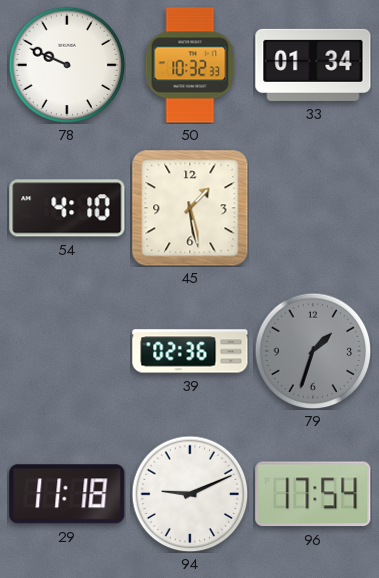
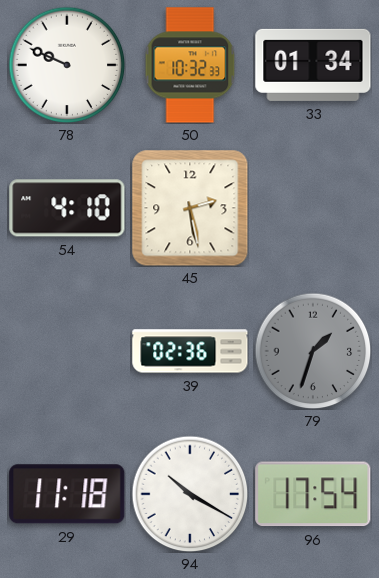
45: 1:28 -> 2:28 (190, 208)
94: 9:11 -> 10:20 (190, 494)
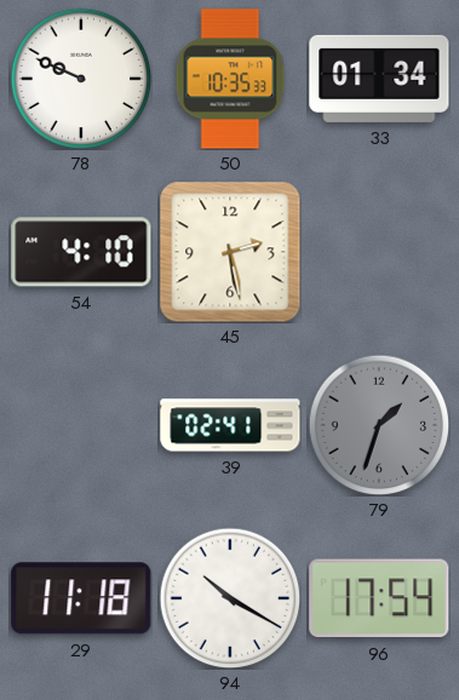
50: 10:32 -> 10:35 (230, 79)
39: 02:36 -> 02:41 (230, 425)
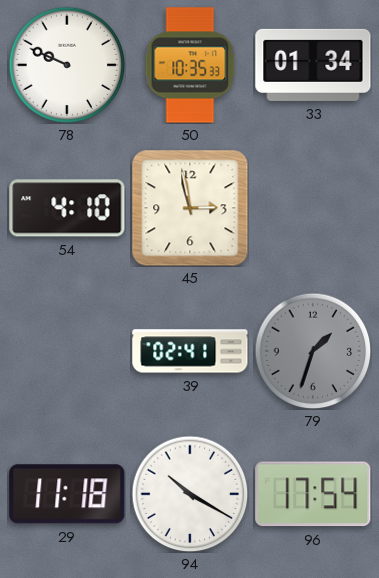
45: 2:28 -> 2:58 (190, 208)
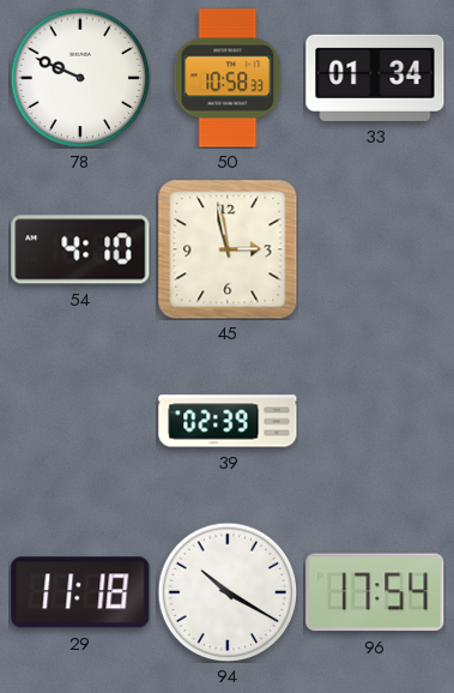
50: 10:35 -> 10:58 (228, 78)
39: 02:41 -> 02:39 (228, 421)
79: 1:33 -> none (313, 351)
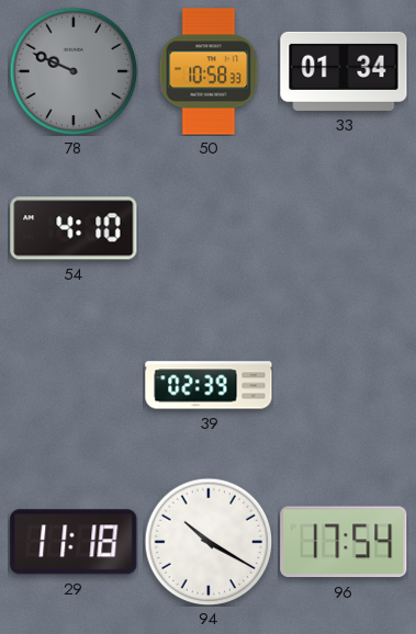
78 dial: white -> grey (74, 71)
45: 2:58 -> none (228, 249)
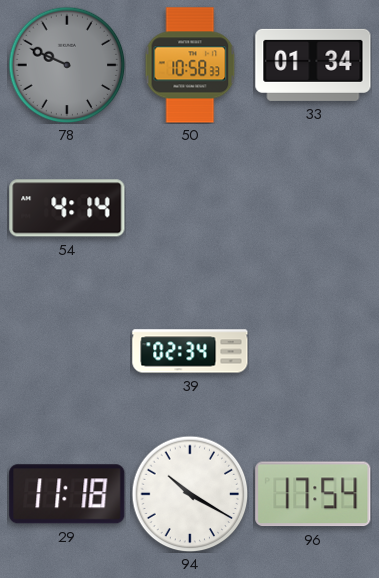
54: 4:10 -> 4:14 (67, 208)
39: 02:39 -> 02:34 (190, 351)
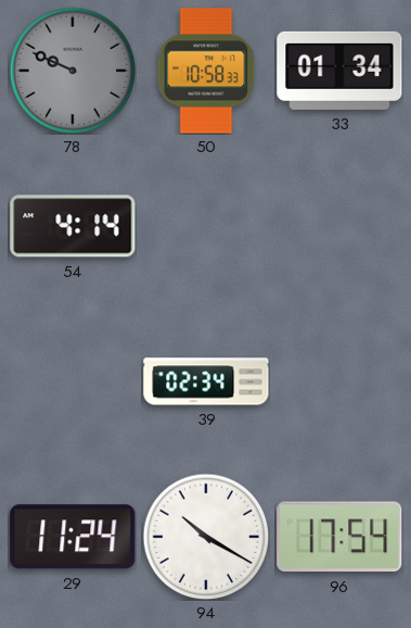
29: 11:18 -> 11:24 (73, 537)
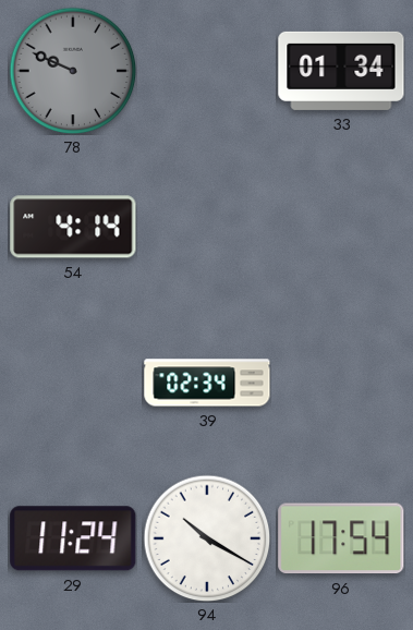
50: 10:58 -> none (206, 71)
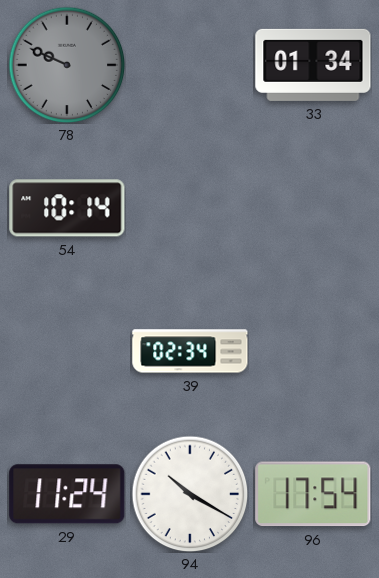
54: 4:14 -> 10:14 (67, 208)
